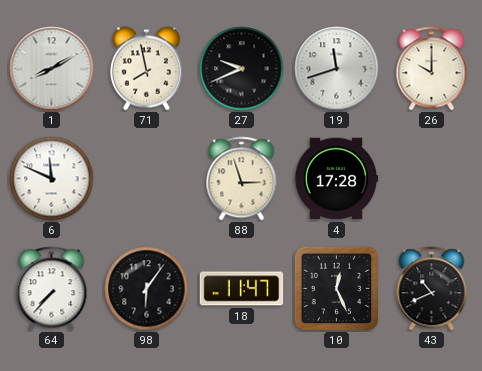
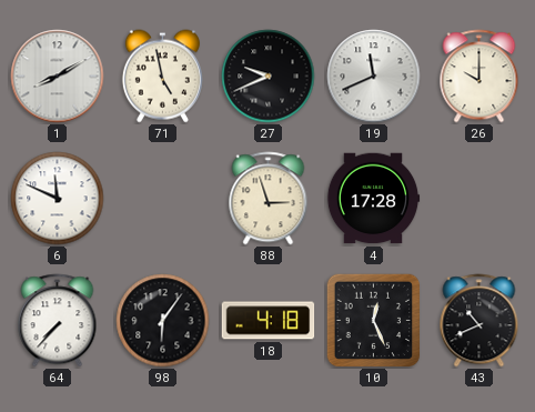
71: 7:58 -> 4:58 (162, 77)
19: 11:42 -> 11:41 (374, 77)
18: 11:47 -> 4:18 (269, 321)
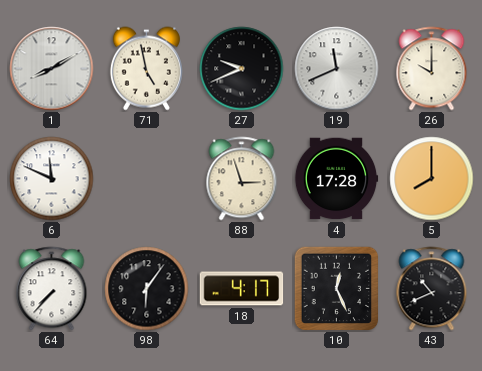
5: none -> 8:00 (432, 179)
18: 4:18 -> 4:17 (242, 289)
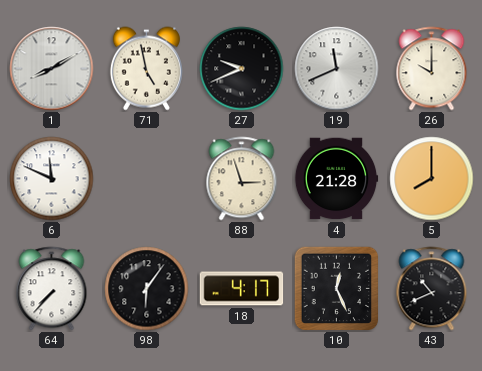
4: 17:28 -> 21:28 (336, 179)
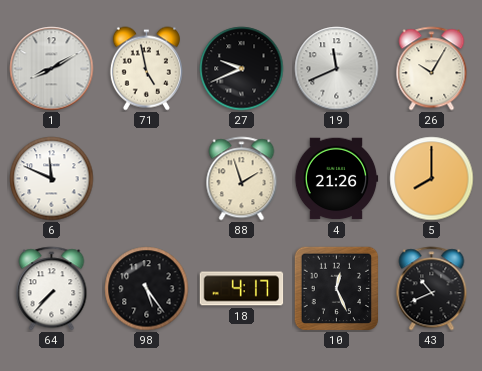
26: 10:00 -> 10:05 (432, 69)
88: 2:57 -> 1:57 (242, 179)
4: 21:28 -> 21:26 (336, 179)
98: 6:06 -> 5:24 (147, 289)
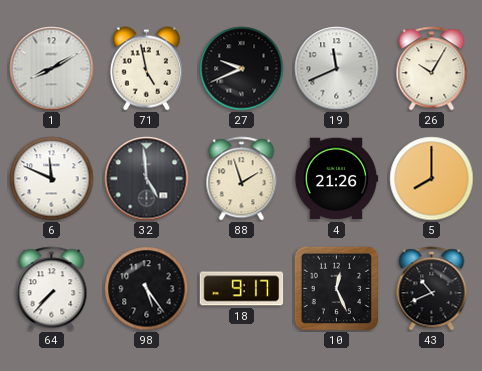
32: none -> 4:59 (147, 179)
18: 4:17 -> 9:17 (242, 289)
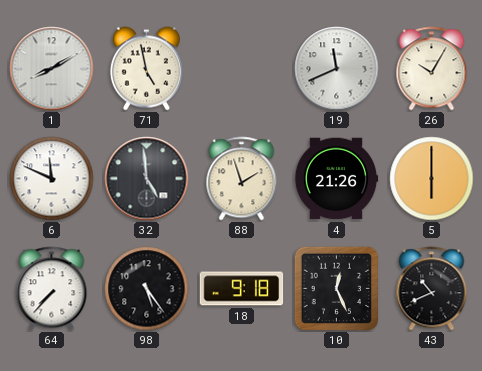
27: 9:41 -> none (242, 69)
5: 8:00 -> 6:00 (432, 179)
18: 9:17 -> 9:18 (242, 289)
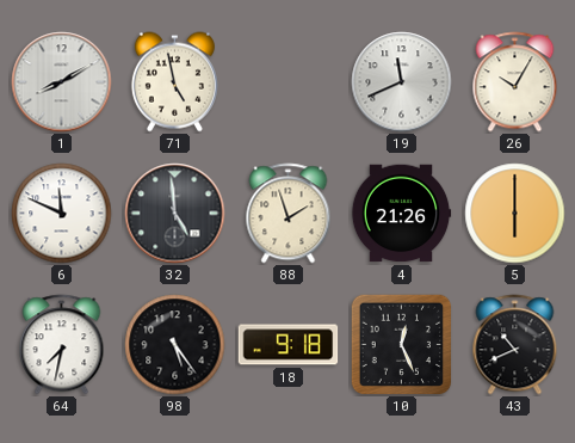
64: 7:37 -> 7:32 (62, 345)
